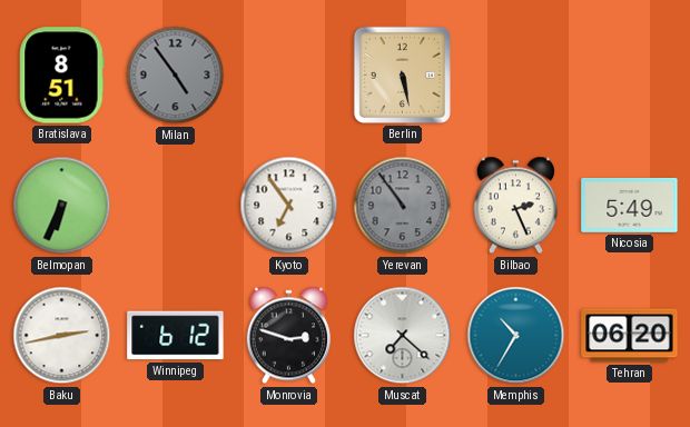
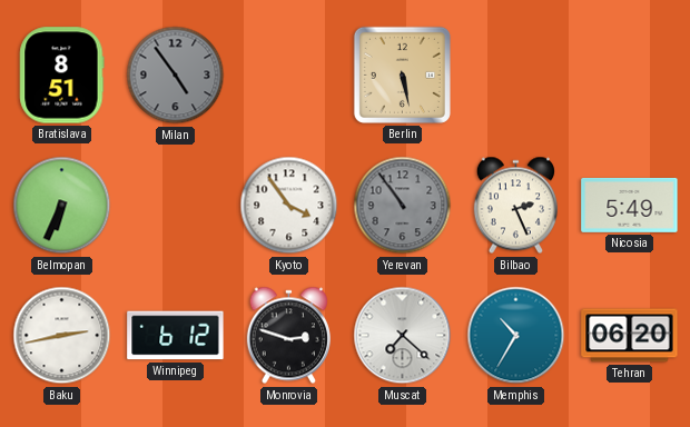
Kyoto: 6:54 -> 3:54 (289, 206)
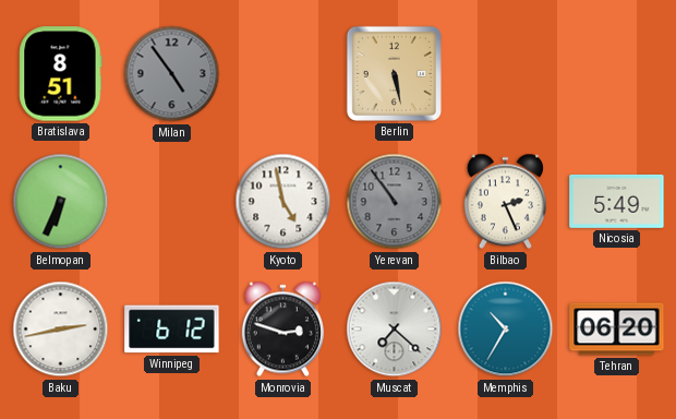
Kyoto: 3:54 -> 4:58 (283, 202)
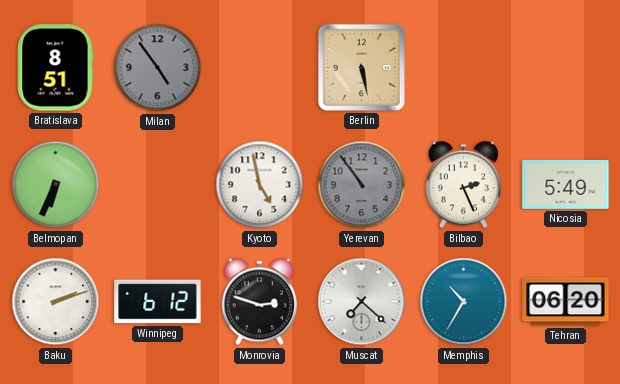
Baku: 2:43 -> 2:12 (56, 302)
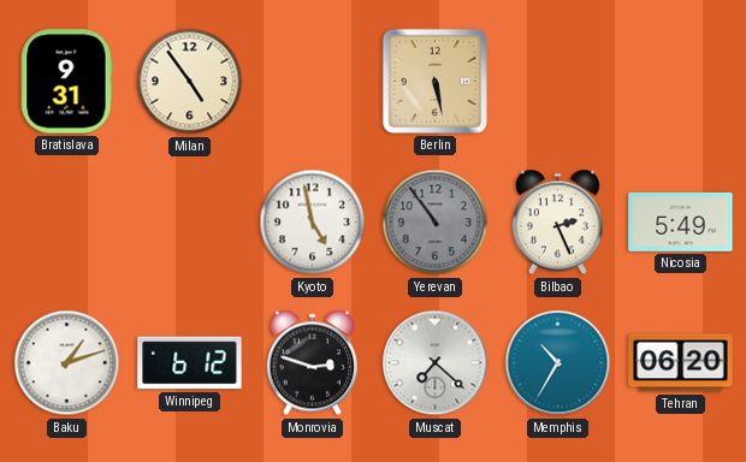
Bratislava: 8:51 -> 9:31 (67, 82)
Milan dial: grey -> cream (190, 82)
Belmopan: 6:34 -> none (56, 185)
Baku: 2:12 -> 1:12 (67, 363)
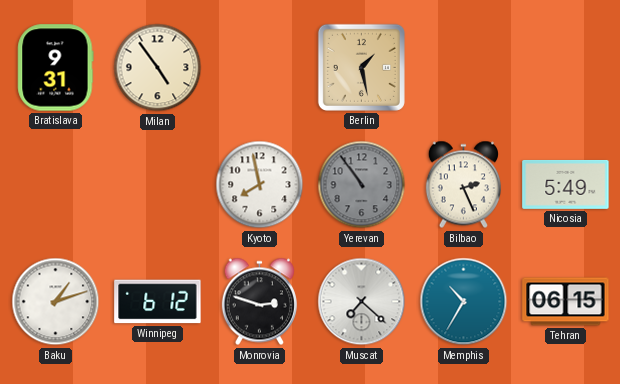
Berlin: 5:28 -> 1:28 (361, 67)
Kyoto: 4:58 -> 7:58 (260, 185)
Tehran: 06:20 -> 06:15 (566, 302)
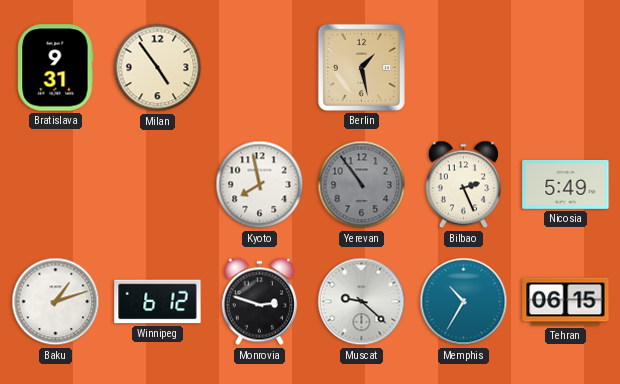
Muscat: 7:22 -> 9:22 (362, 302)
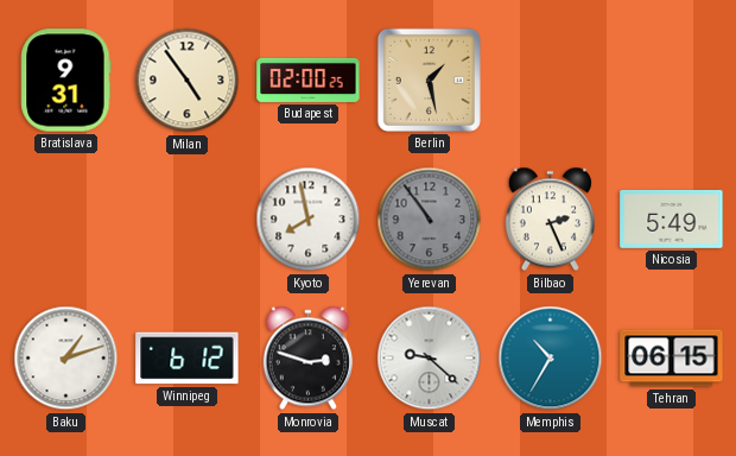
Budapest: none -> 02:00 (309, 80)
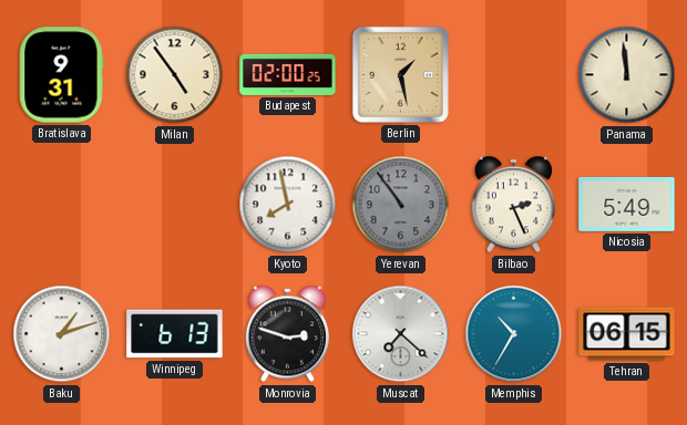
Panama: none -> 11:59 (627, 75)
Winnipeg: 6:12 -> 6:13 (175, 334)
Muscat: 9:22 -> 7:22 (401, 334)
